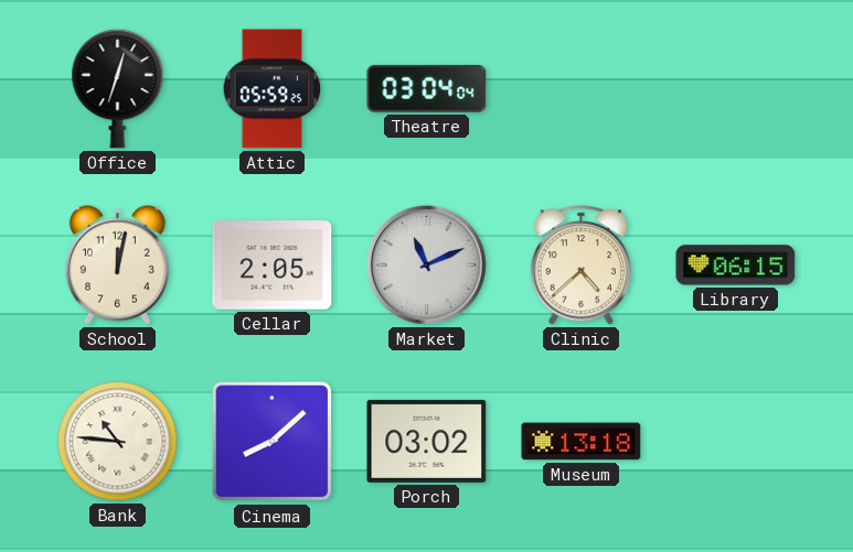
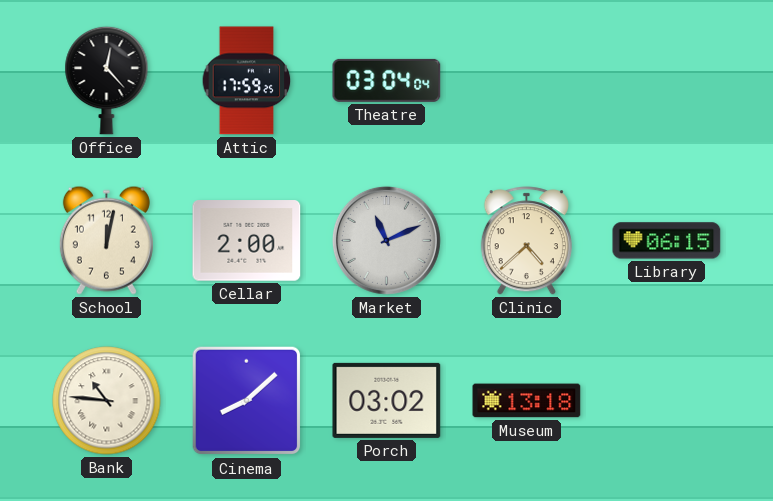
Office: 12:33 -> 12:23 (107, 80)
Attic: 05:59 -> 17:59 (247, 81)
Cellar: 2:05 -> 2:00 (247, 241)
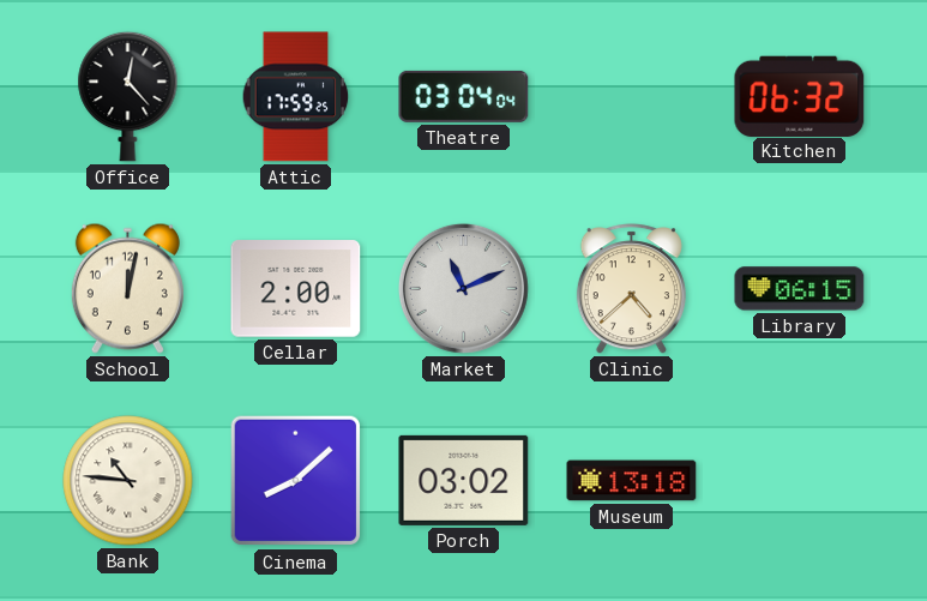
Kitchen: none -> 06:32 (800, 96)
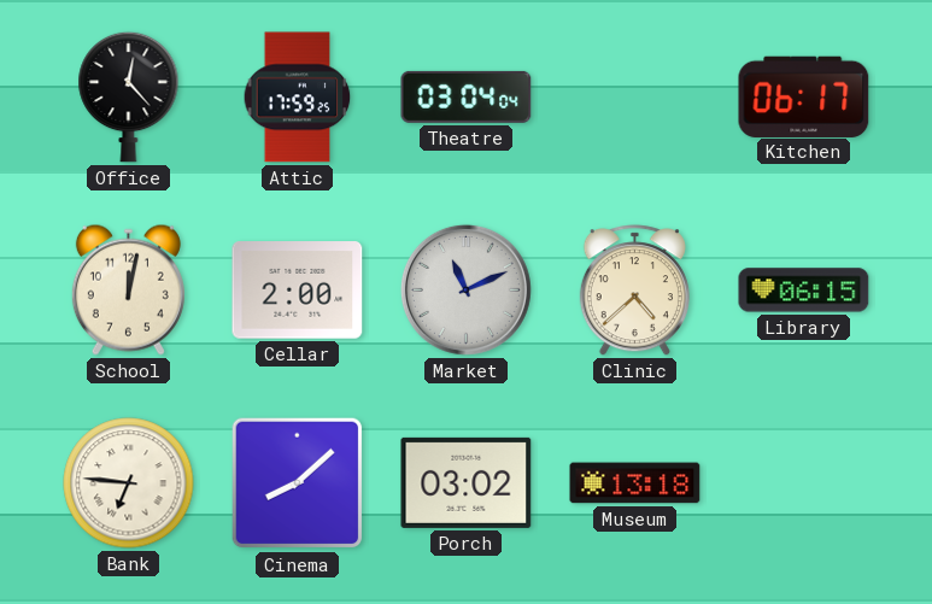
Kitchen: 06:32 -> 06:17 (804, 96)
Bank: 10:46 -> 6:46 (129, 483)
